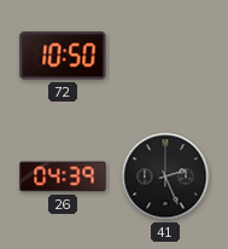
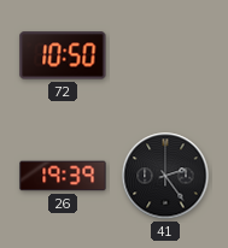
26: 04:39 -> 19:39 (63, 176)
41: 2:26 -> 2:24 (165, 176)
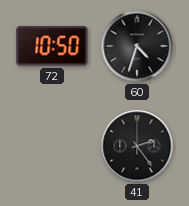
60: none -> 4:33 (137, 46)
26: 19:39 -> none (63, 176)
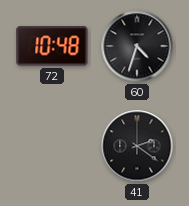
72: 10:50 -> 10:48 (52, 46)
41: 2:24 -> 2:21 (137, 146)
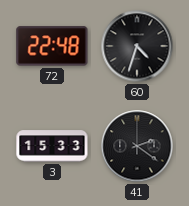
72: 10:48 -> 22:48 (52, 46)
3: none -> 15:33 (52, 146)
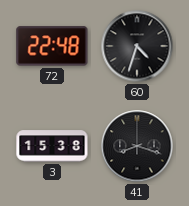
3: 15:33 -> 15:38 (52, 146)
41: 2:21 -> 8:18 (137, 146)
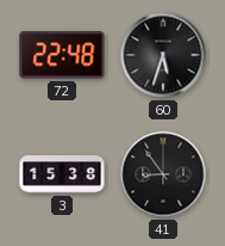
60: 4:33 -> 5:33 (163, 55)
41: 8:18 -> 8:54 (163, 174)
